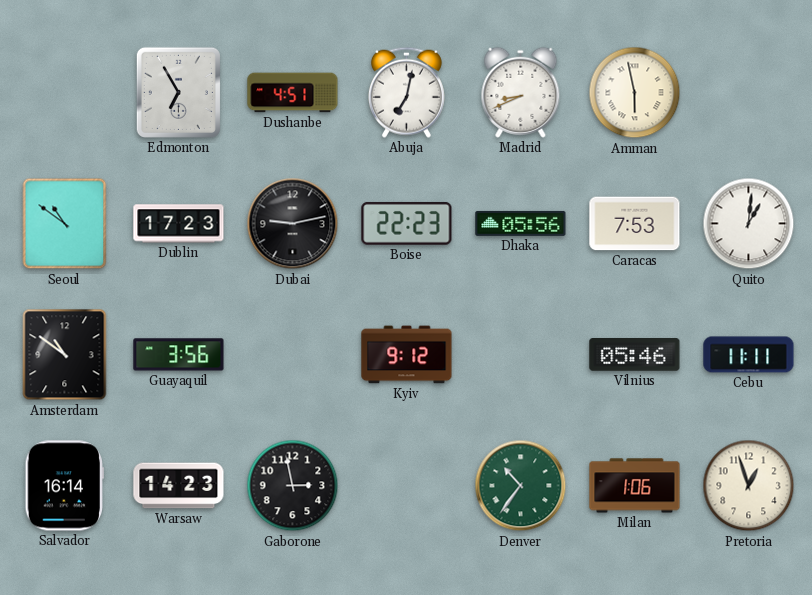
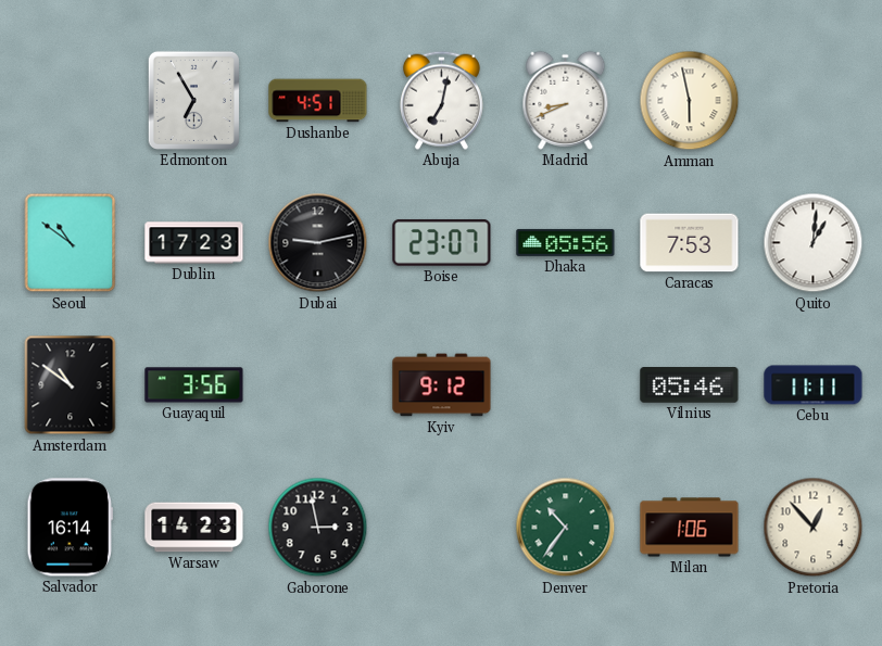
Boise: 22:23 -> 23:07 (442, 242)
Pretoria: 12:57 -> 12:53 (814, 528)
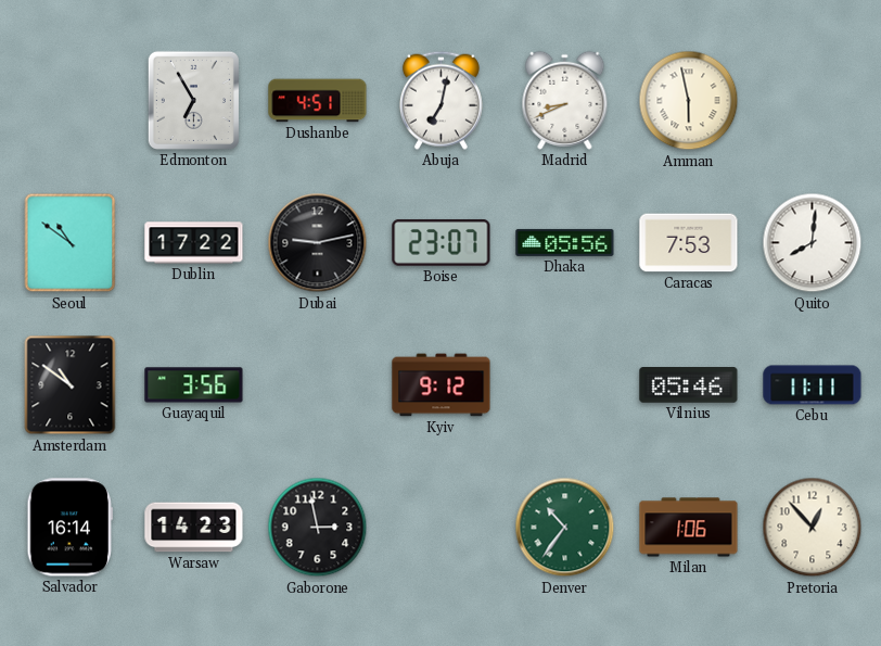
Dublin: 17:23 -> 17:22 (194, 243)
Quito: 1:01 -> 8:01 (813, 243)
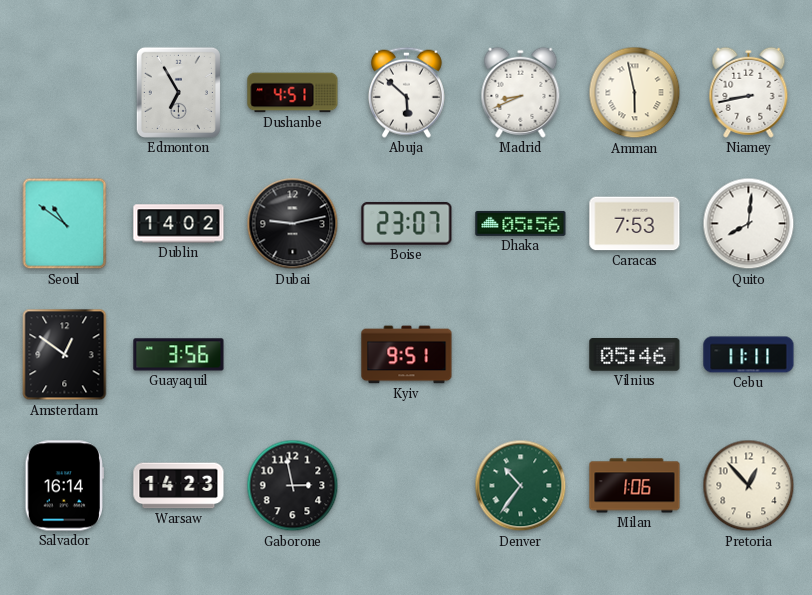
Abuja: 7:02 -> 5:52 (406, 92)
Niamey: none -> 8:43 (749, 92)
Dublin: 17:22 -> 14:02 (179, 224)
Amsterdam: 10:51 -> 12:51 (65, 355)
Kyiv: 9:12 -> 9:51 (407, 355)
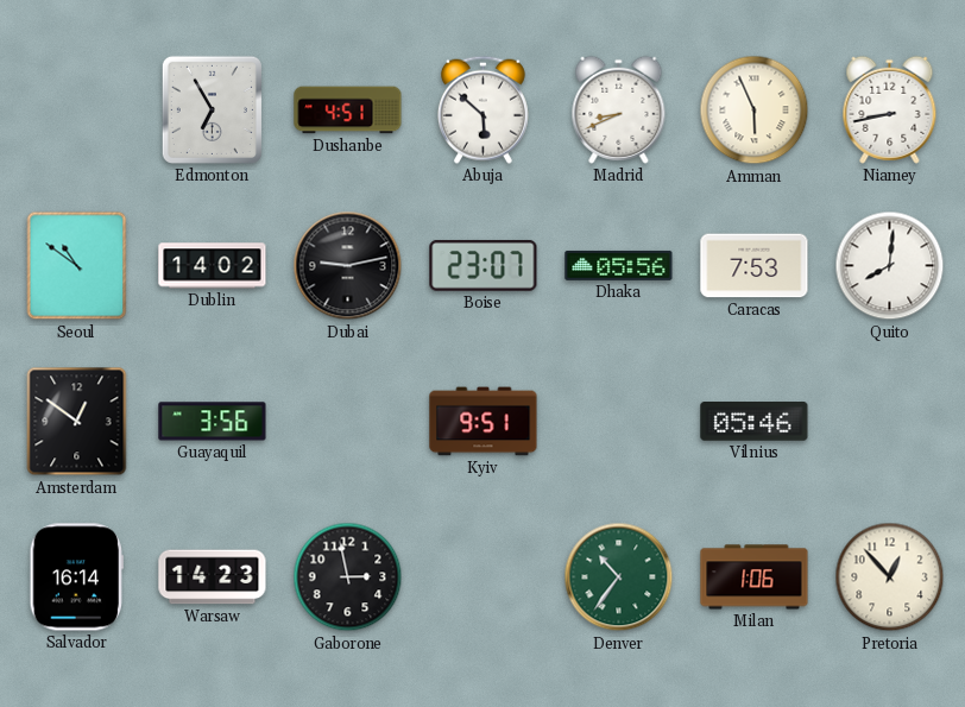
Amman: 5:58 -> 5:56 (755, 111)
Cebu: 11:11 -> none (749, 355)
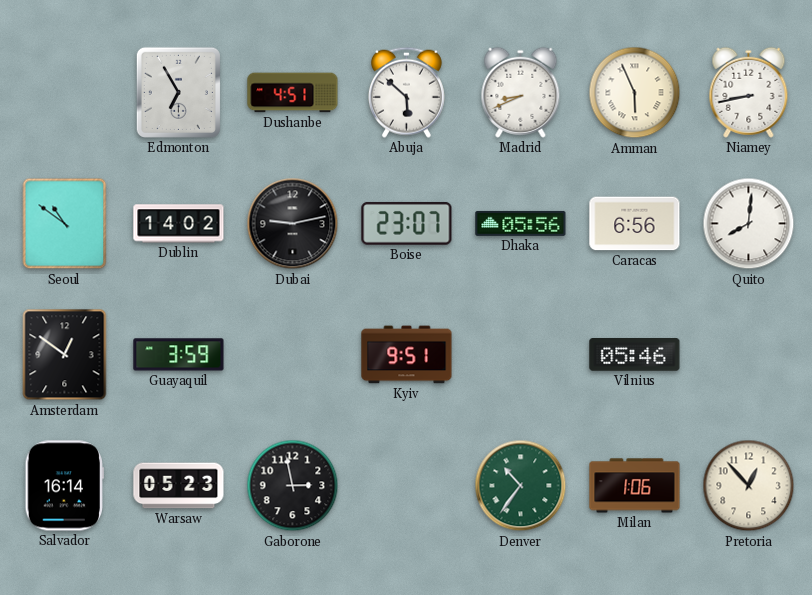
Caracas: 7:53 -> 6:56 (635, 224)
Guayaquil: 3:56 -> 3:59 (179, 355)
Warsaw: 14:23 -> 05:23 (179, 486)
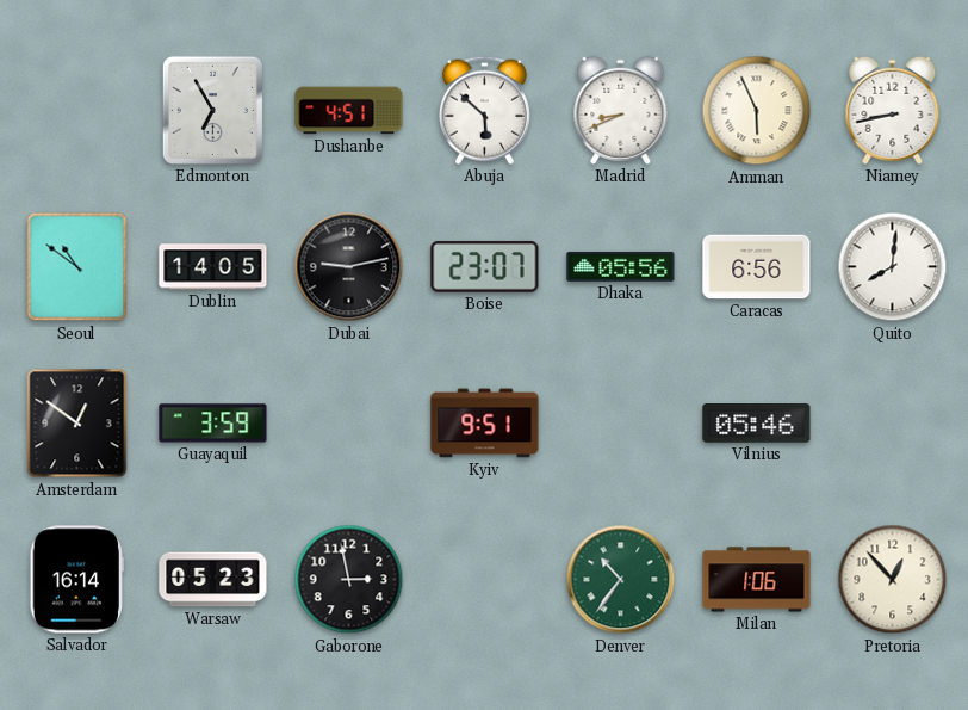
Dublin: 14:02 -> 14:05 (213, 267)
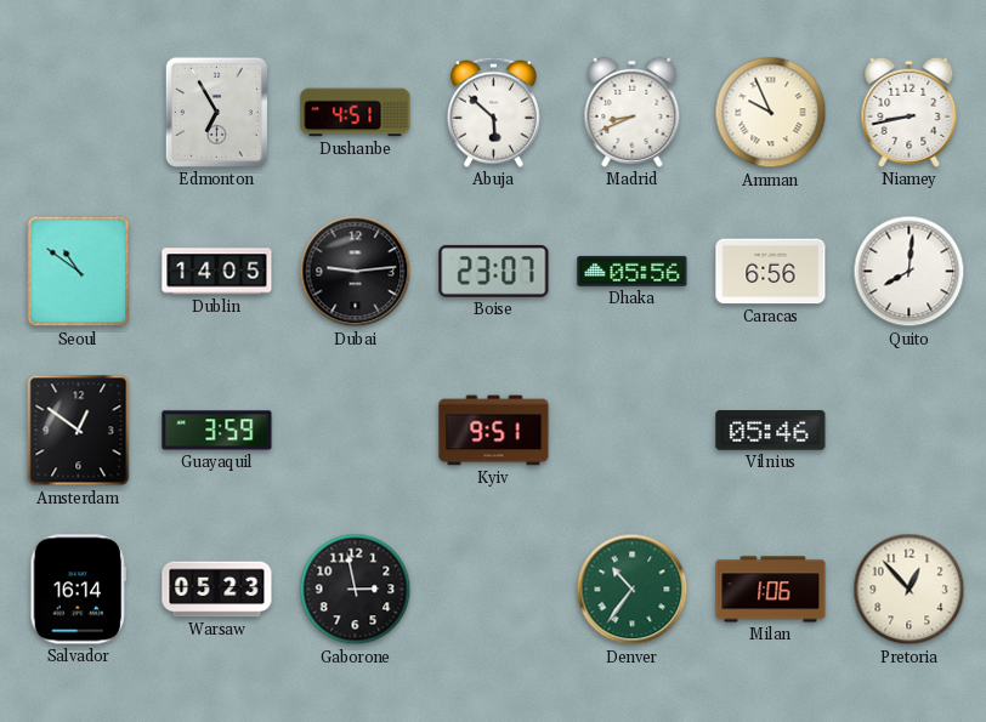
Amman: 5:56 -> 9:56 (771, 113)
Dubai: 9:13 -> 9:14 (356, 272)
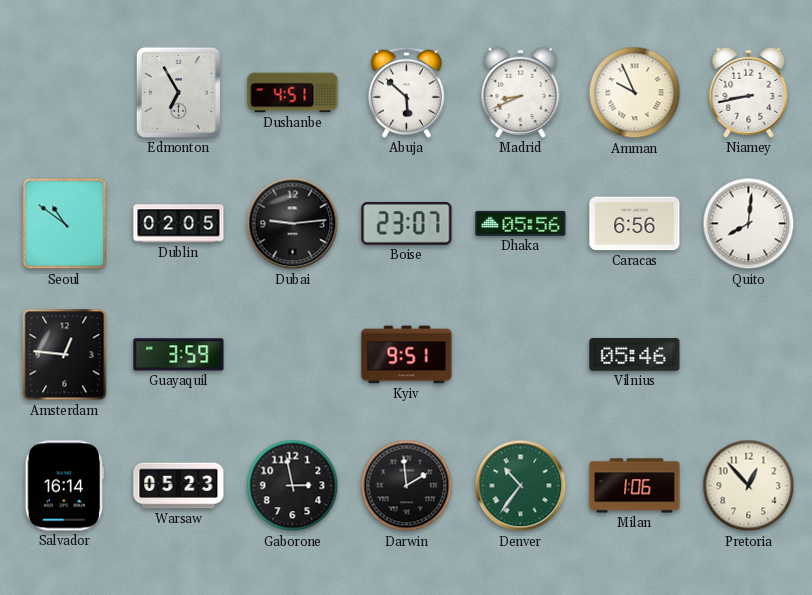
Dublin: 14:05 -> 02:05 (179, 224)
Amsterdam: 12:51 -> 12:46 (65, 355)
Darwin: none -> 1:59 (407, 486)
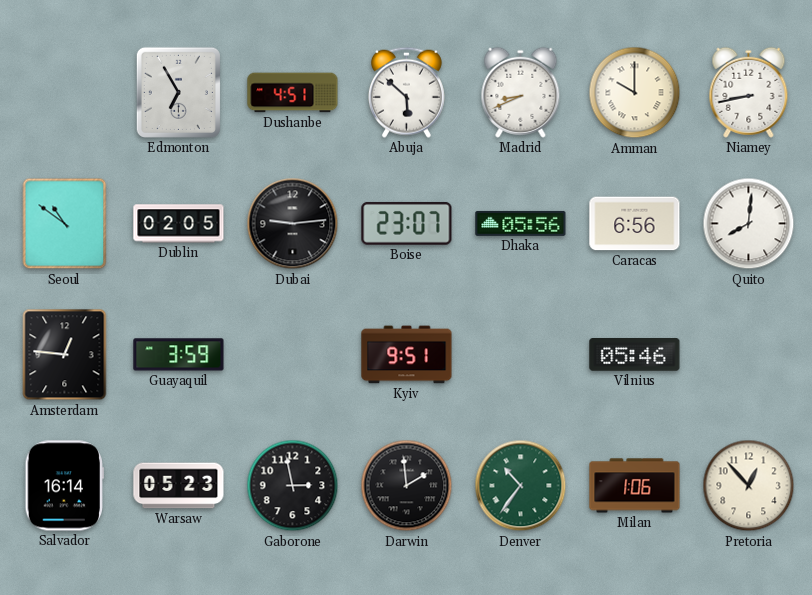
Amman: 9:56 -> 10:00 (635, 93)
